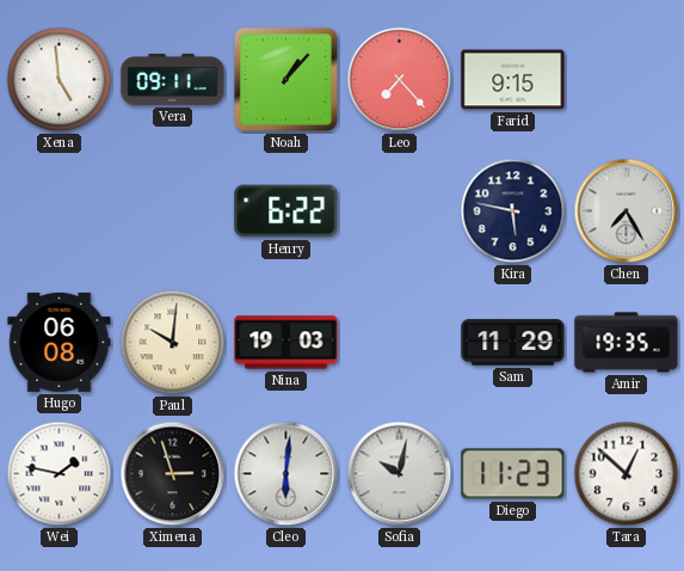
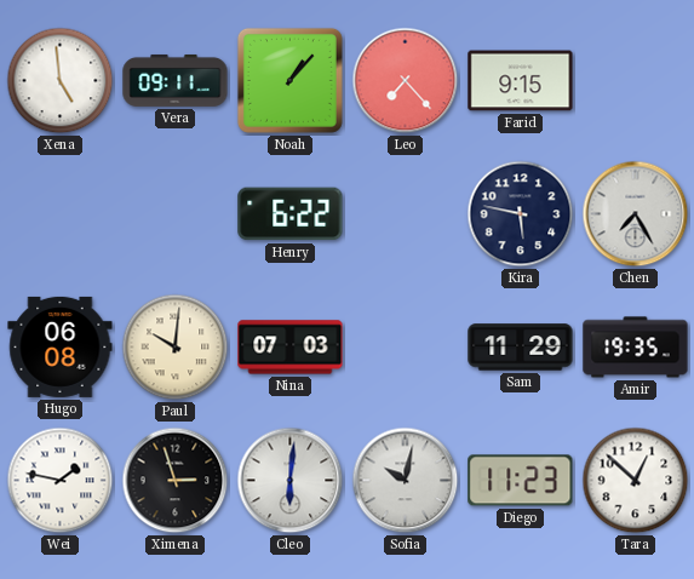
Nina: 19:03 -> 07:03 (291, 348)
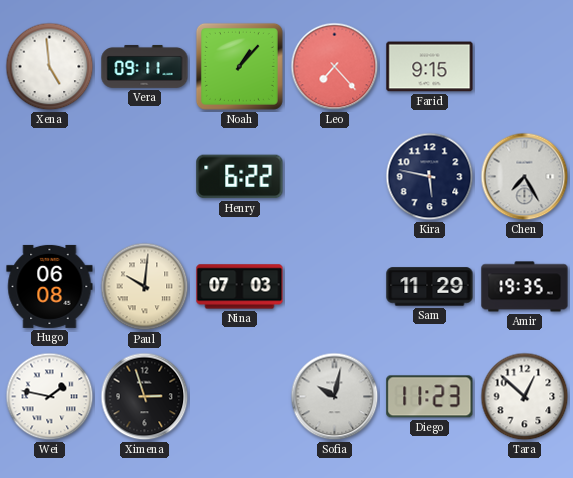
Cleo: 6:01 -> none (291, 481)
